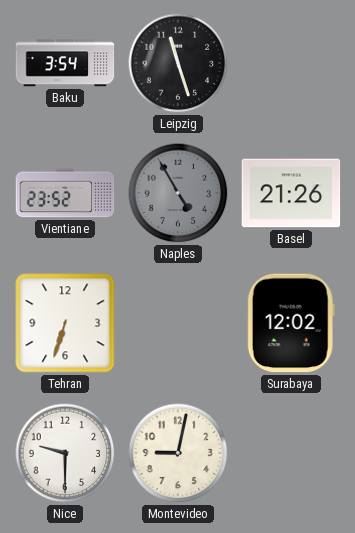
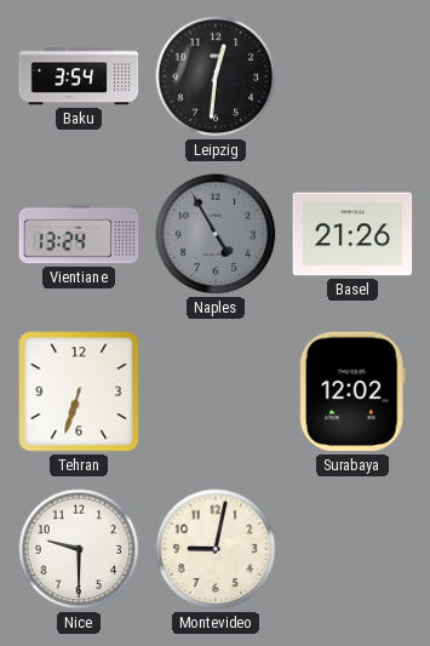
Leipzig: 11:27 -> 12:31 (216, 76)
Vientiane: 23:52 -> 13:24 (79, 234)
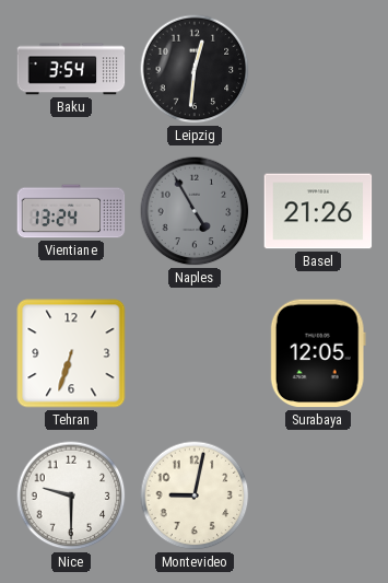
Surabaya: 12:02 -> 12:05 (318, 353)
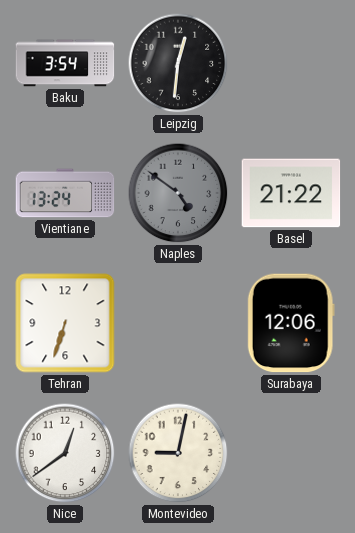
Naples: 4:55 -> 4:51 (178, 193)
Basel: 21:26 -> 21:22 (291, 193)
Surabaya: 12:05 -> 12:06 (291, 323)
Nice: 9:30 -> 12:39 (65, 453)
